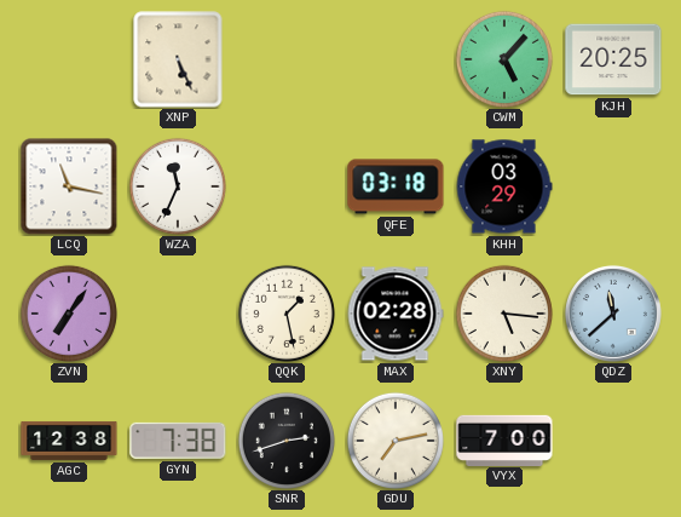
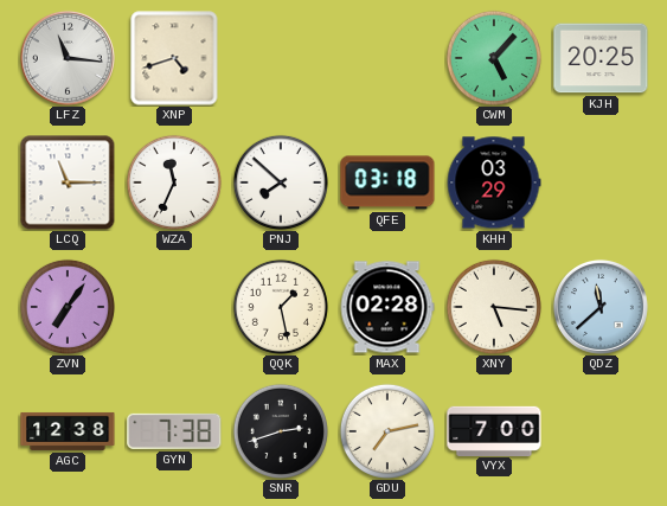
LFZ: none -> 11:16 (68, 58)
XNP: 5:26 -> 4:42 (174, 58)
LCQ: 11:17 -> 11:15 (68, 182)
PNJ: none -> 7:52 (281, 182)
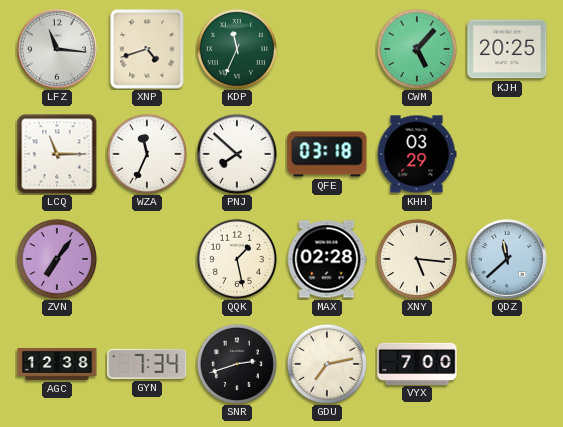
KDP: none -> 11:34 (237, 49)
GYN: 7:38 -> 7:34 (147, 364)
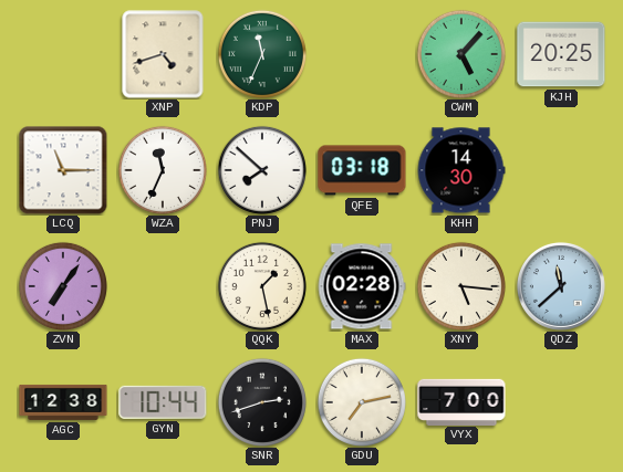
LFZ: 11:16 -> none (57, 49)
KHH: 03:29 -> 14:30 (461, 170)
GYN: 7:34 -> 10:44 (163, 402)
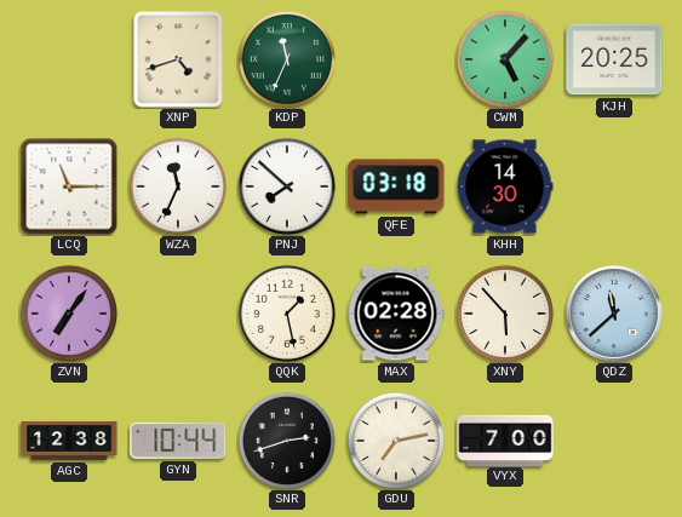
XNY: 5:16 -> 5:53 (505, 314)
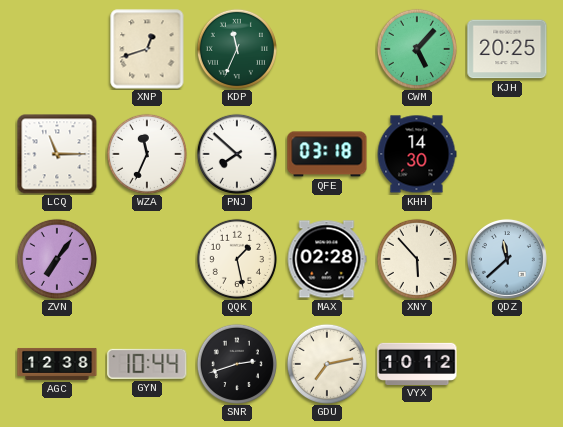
XNP: 4:42 -> 12:42 (147, 49)
VYX: 7:00 -> 10:12 (417, 363)
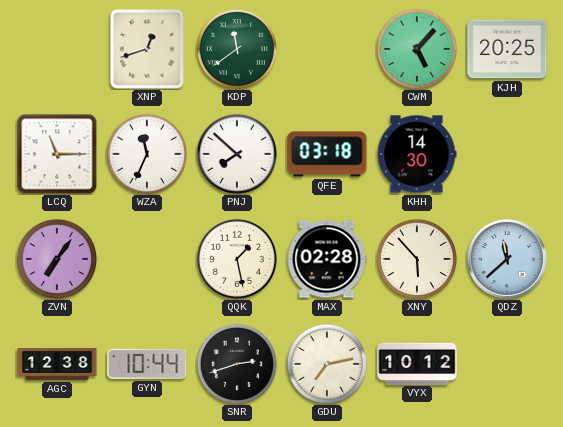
KDP: 11:34 -> 11:39 (237, 49)
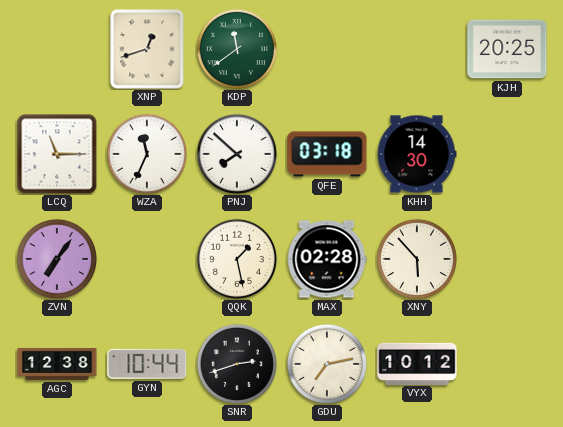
CWM: 5:07 -> none (417, 49)
QDZ: 11:38 -> none (507, 259)
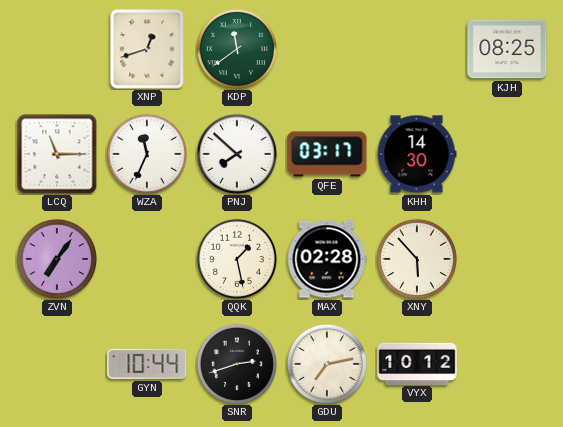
KJH: 20:25 -> 08:25 (507, 49)
QFE: 03:18 -> 03:17 (327, 154)
AGC: 12:38 -> none (57, 364)
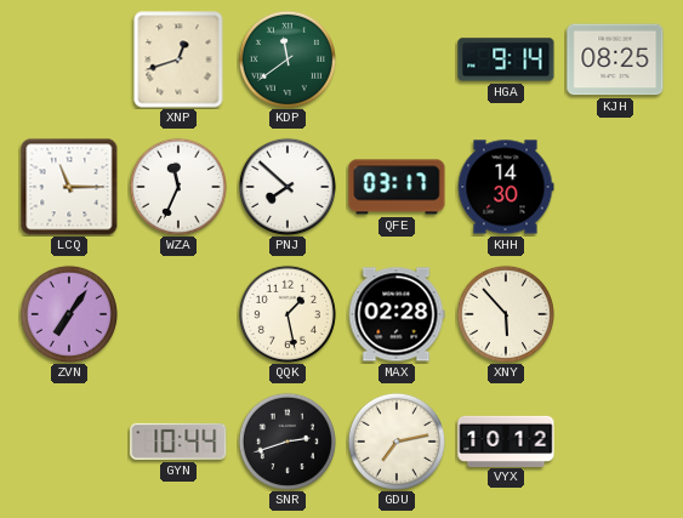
HGA: none -> 9:14 (506, 59)
